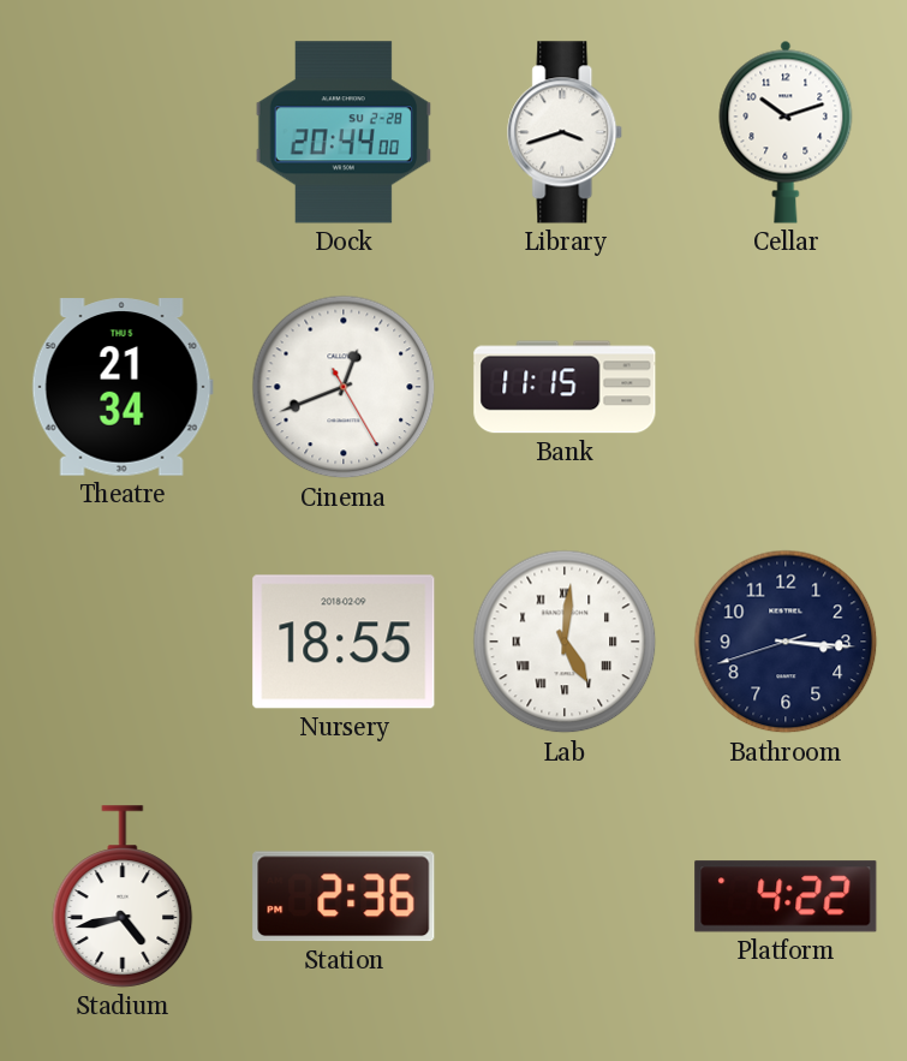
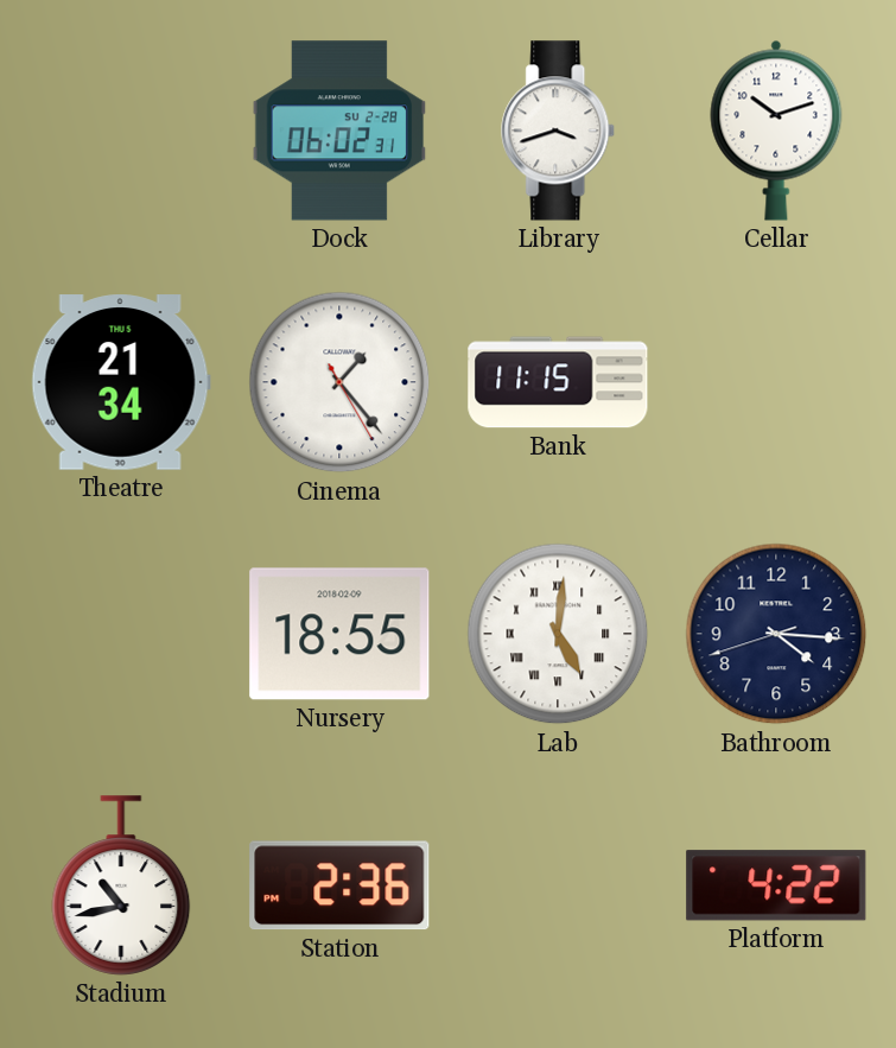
Dock: 20:44 -> 06:02 (339, 131)
Cinema: 12:41 -> 1:23 (339, 382)
Bathroom: 3:15 -> 4:15 (776, 634)
Stadium: 4:43 -> 10:43 (121, 885)
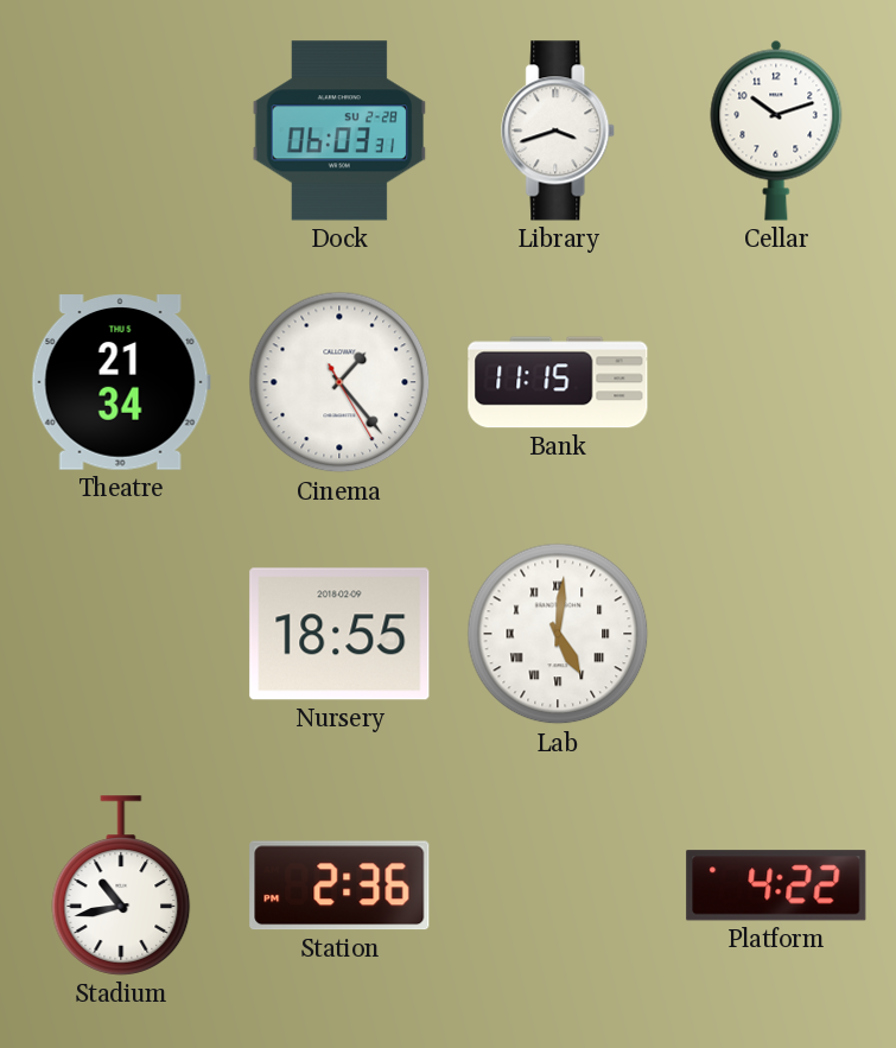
Dock: 06:02 -> 06:03 (339, 131)
Bathroom: 4:15 -> none (776, 634)
